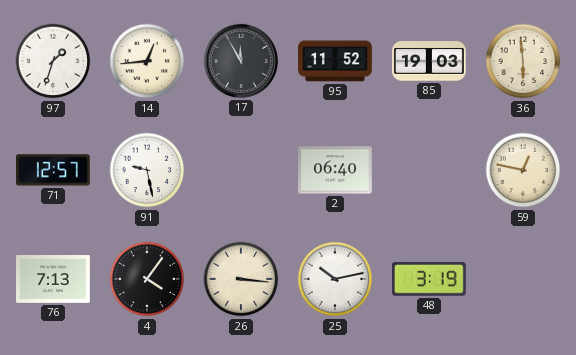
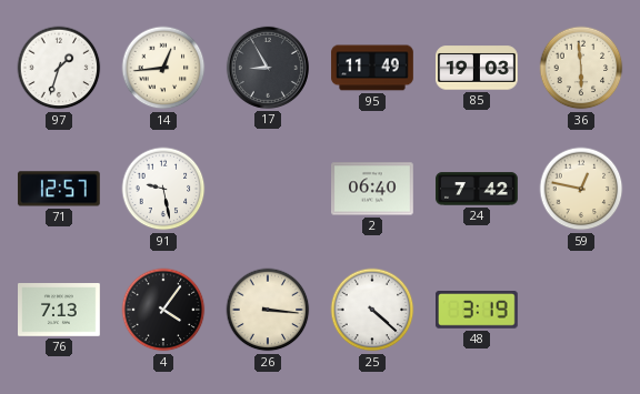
17: 11:55 -> 8:55 (268, 68)
95: 11:52 -> 11:49 (372, 68)
24: none -> 7:42 (477, 189)
25: 10:13 -> 4:22 (372, 310)
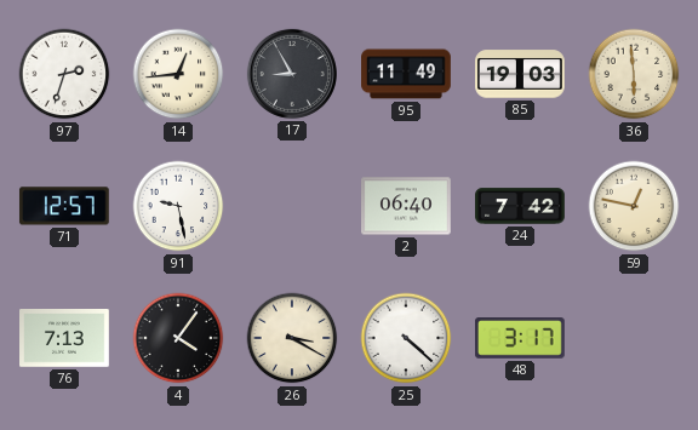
97: 1:33 -> 2:33 (64, 74)
26: 3:16 -> 3:20 (292, 338)
48: 3:19 -> 3:17 (521, 339)
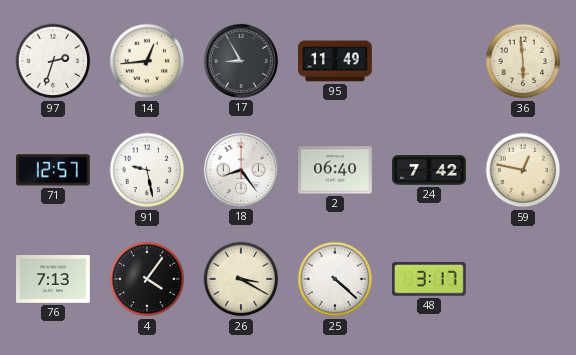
85: 19:03 -> none (521, 74)
18: none -> 8:24 (241, 170)
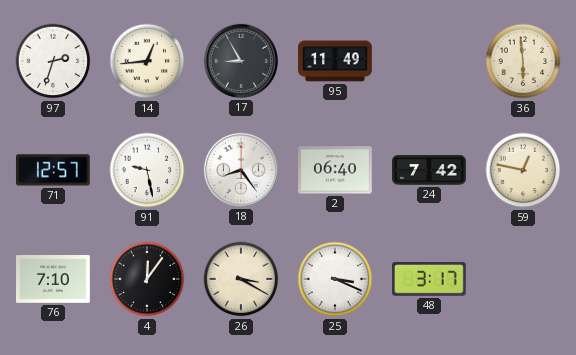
76: 7:13 -> 7:10 (54, 279)
4: 4:06 -> 12:06 (147, 279)
25: 4:22 -> 3:19 (335, 279)
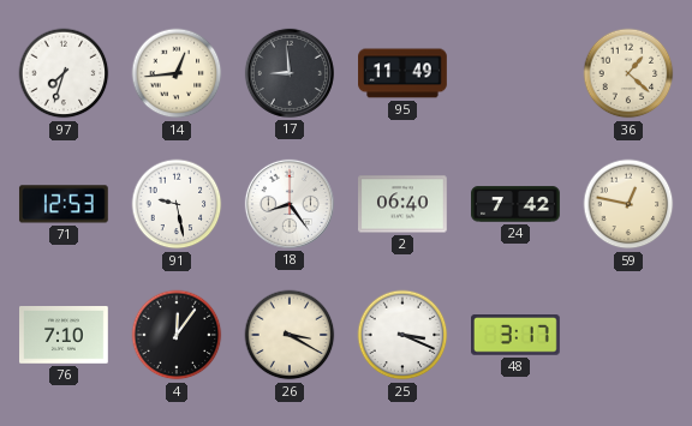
97: 2:33 -> 7:33 (64, 73)
17: 8:55 -> 8:59 (290, 73)
36: 5:59 -> 1:22 (628, 73)
71: 12:57 -> 12:53 (64, 204)
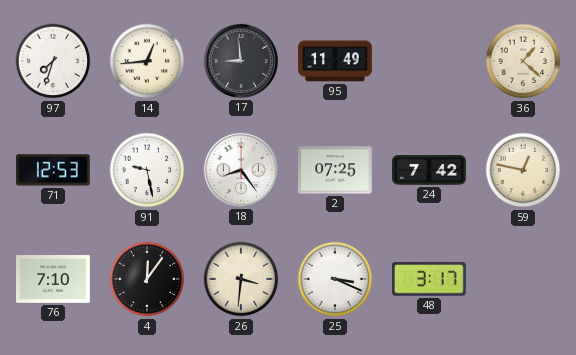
2: 06:40 -> 07:25 (336, 170)
26: 3:20 -> 3:31 (241, 279)
